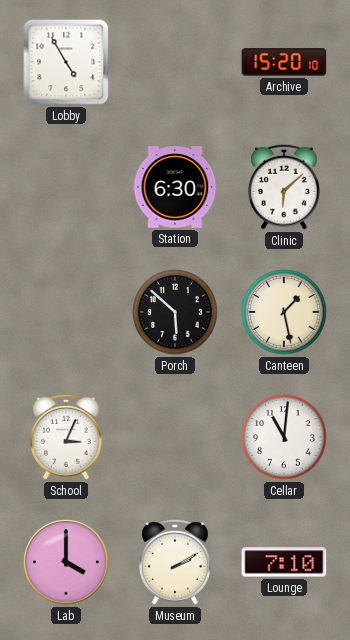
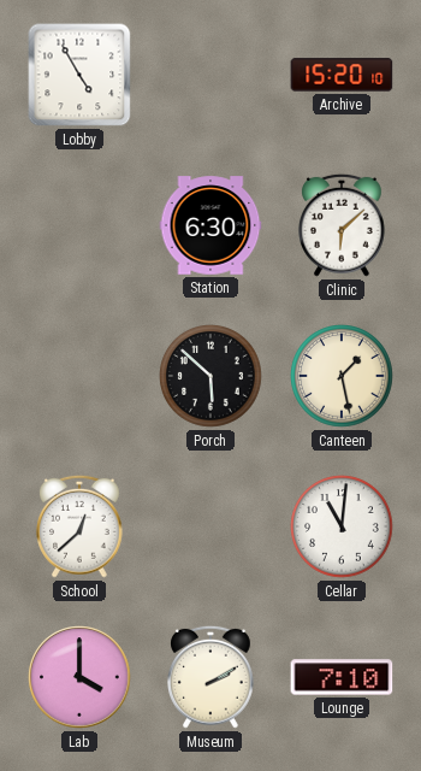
School: 3:04 -> 12:38 (81, 526)
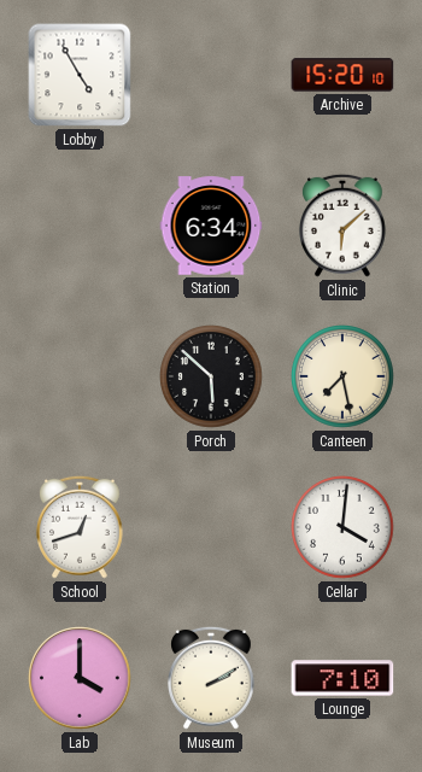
Station: 6:30 -> 6:34 (211, 226)
Canteen: 1:28 -> 7:28 (344, 378)
School: 12:38 -> 12:42 (81, 527)
Cellar: 11:01 -> 4:01 (344, 528)
